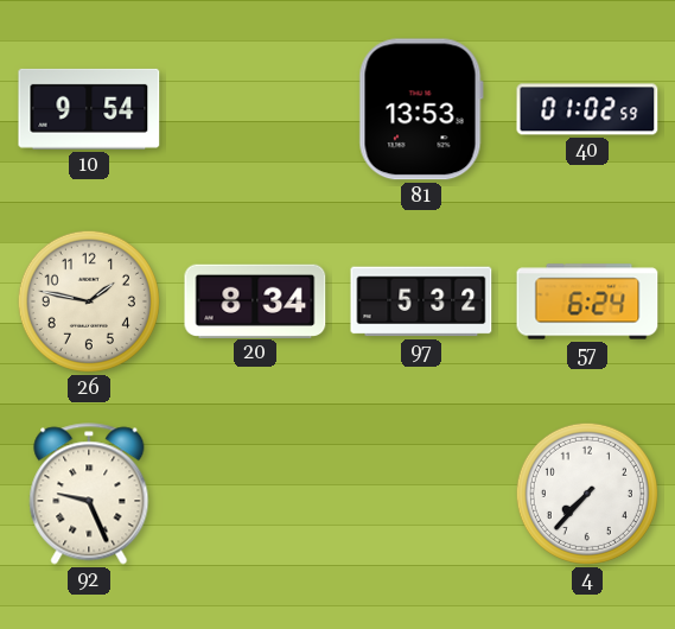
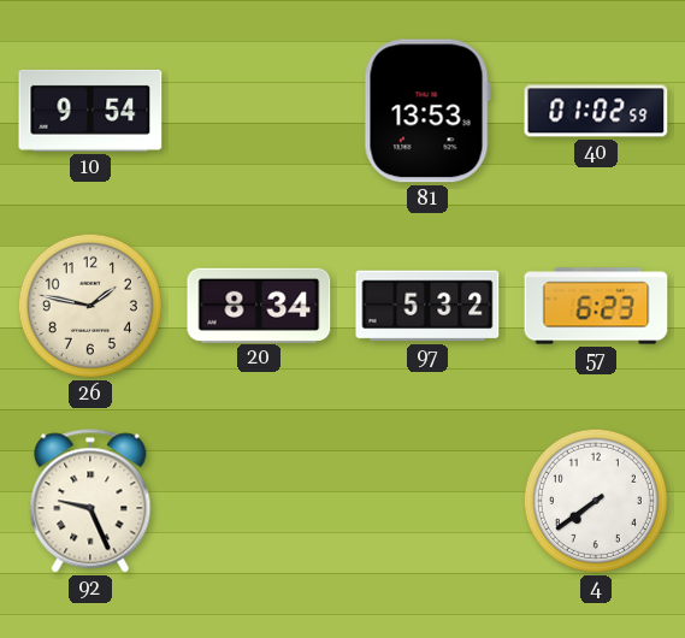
57: 6:24 -> 6:23 (596, 306)
4: 7:37 -> 7:39 (596, 501)
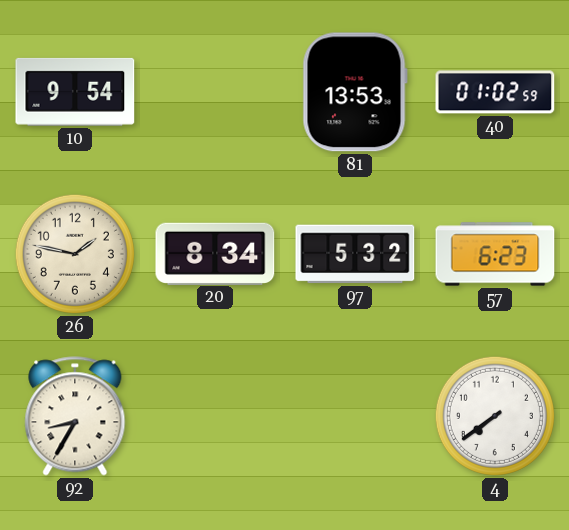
92: 9:26 -> 8:35 (75, 416)
